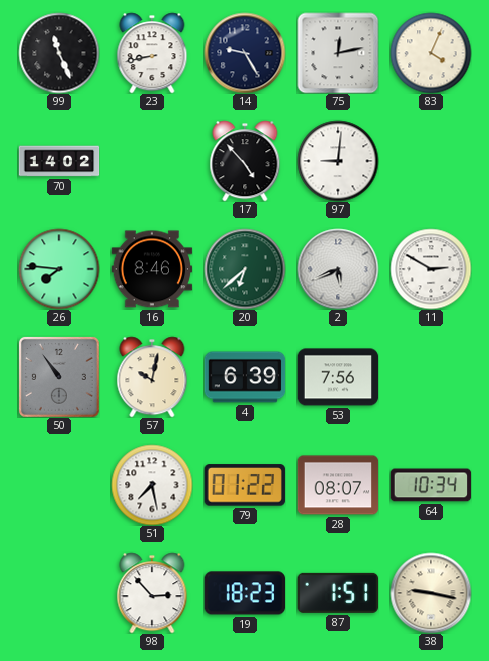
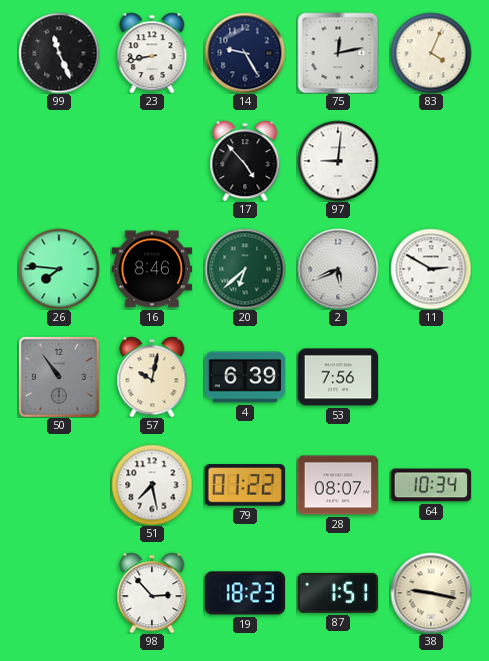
70: 14:02 -> none (59, 161)
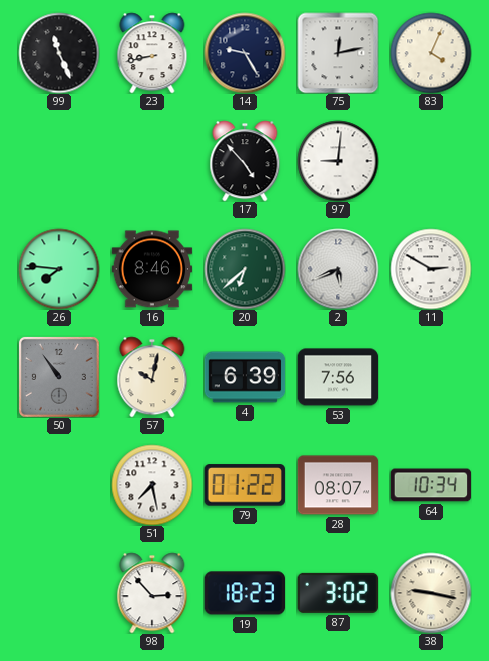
87: 1:51 -> 3:02 (337, 593)
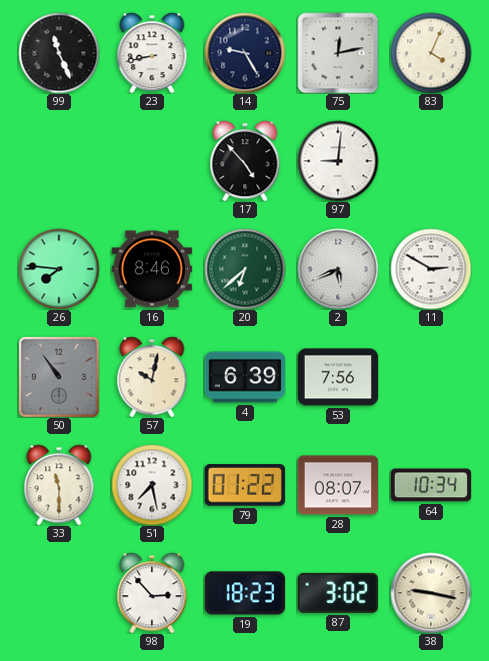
33: none -> 11:30 (59, 485)
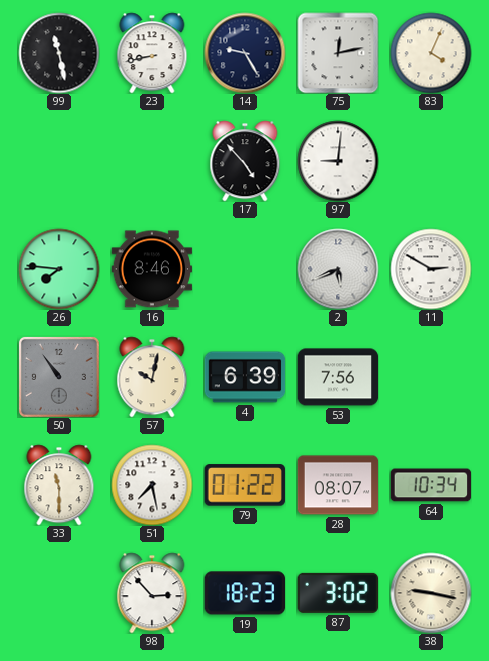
99: 11:26 -> 11:28 (59, 53)
20: 6:38 -> none (245, 269)
